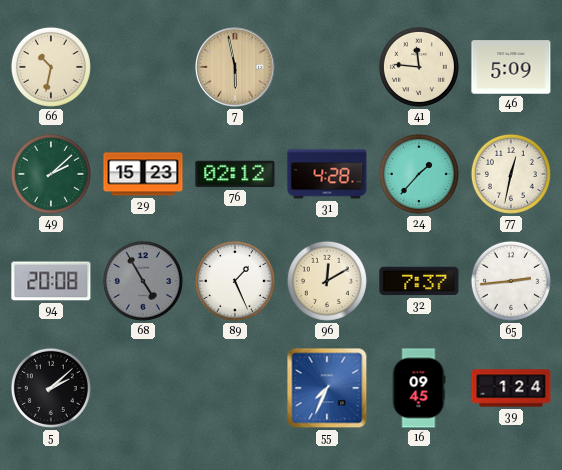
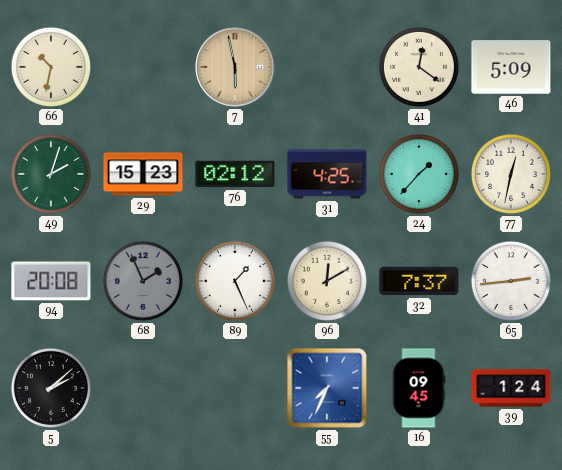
41: 11:46 -> 12:21 (419, 67)
49: 2:08 -> 2:03 (51, 174)
31: 4:28 -> 4:25 (327, 174)
68: 4:55 -> 1:56 (143, 281)
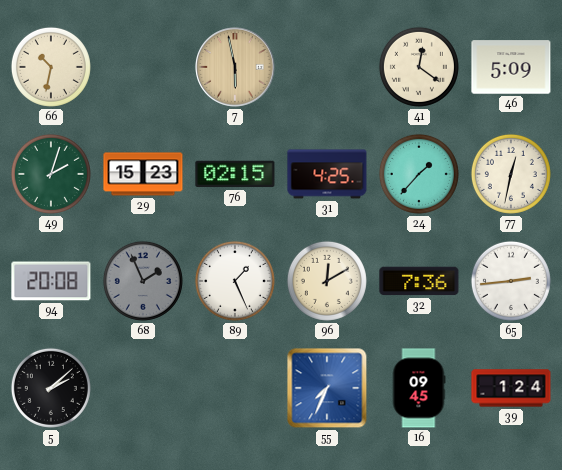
76: 02:12 -> 02:15 (235, 174)
32: 7:37 -> 7:36 (419, 281)
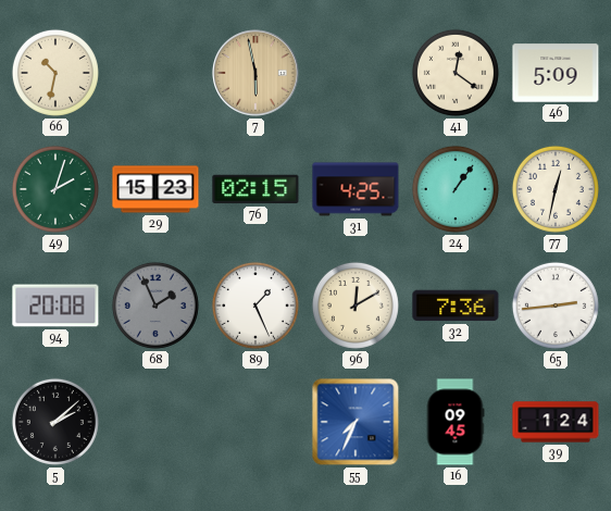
24: 1:37 -> 1:06 (456, 189)
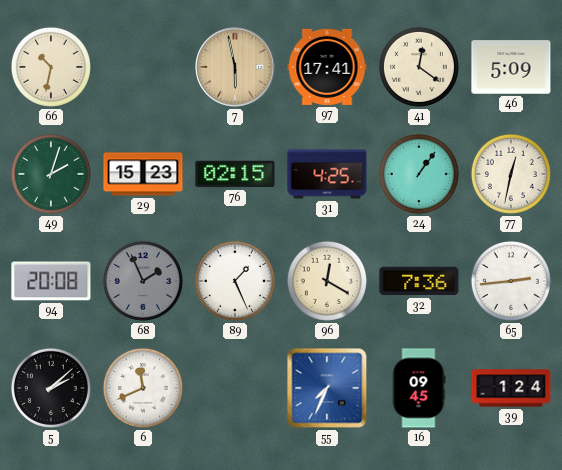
97: none -> 17:41 (327, 67)
96: 12:10 -> 12:20 (327, 281)
6: none -> 11:41 (143, 388)
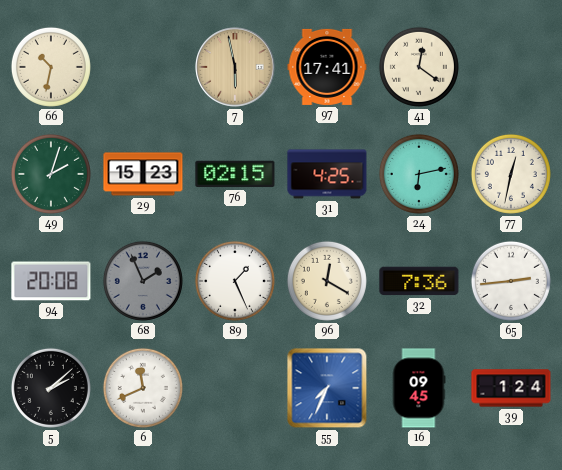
46: 5:09 -> none (511, 67)
24: 1:06 -> 6:13 (419, 174)
